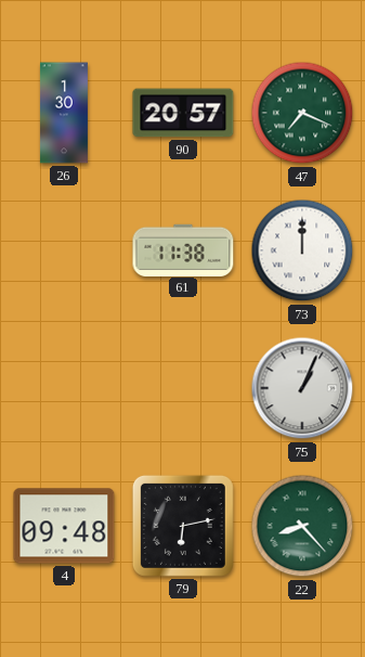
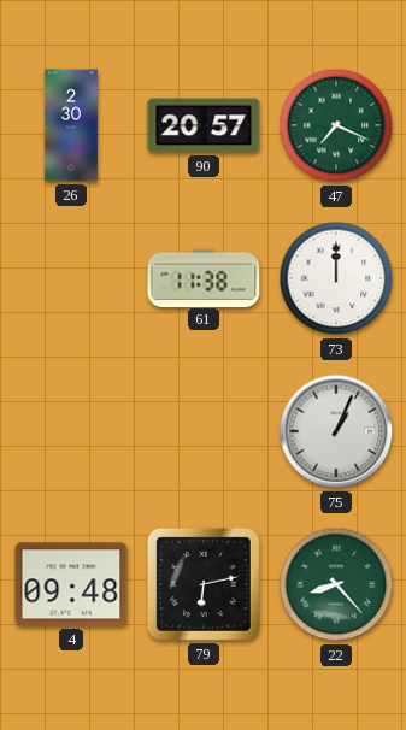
26: 1:30 -> 2:30 (71, 125)
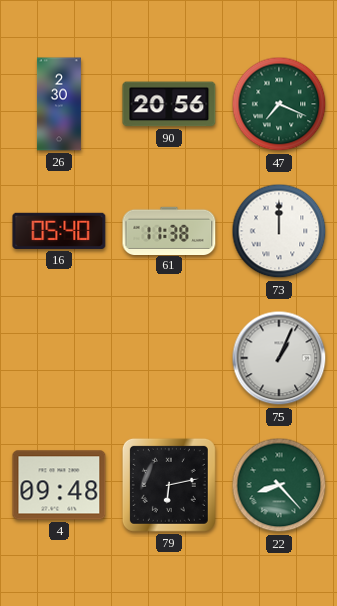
90: 20:57 -> 20:56 (169, 104)
16: none -> 05:40 (59, 231)
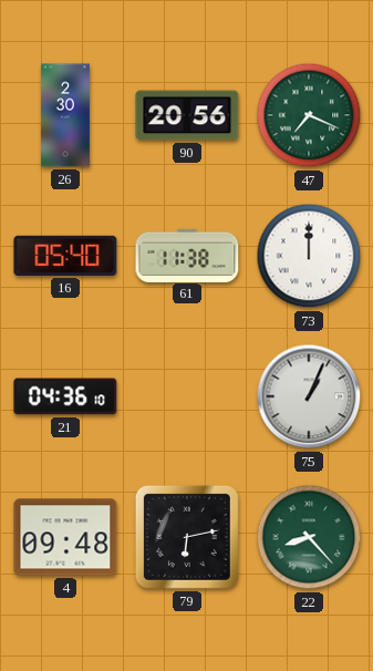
21: none -> 04:36 (65, 396)
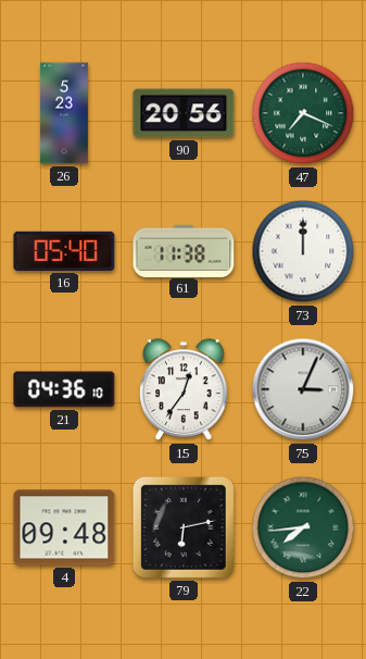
26: 2:30 -> 5:23 (64, 113)
15: none -> 12:36 (184, 390)
75: 1:04 -> 3:04 (303, 389)
22: 8:23 -> 7:44 (303, 527)
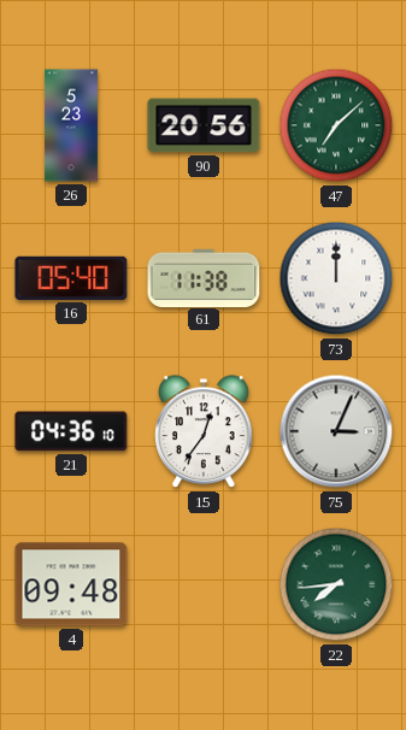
47: 7:19 -> 7:08 (336, 125)
79: 6:13 -> none (184, 527)
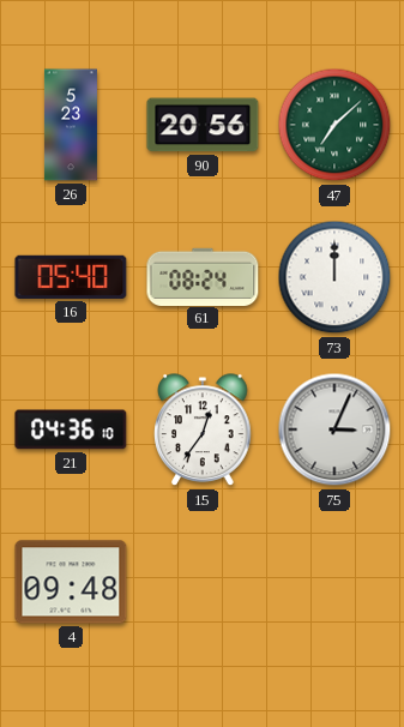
61: 11:38 -> 08:24 (203, 276)
22: 7:44 -> none (336, 584)
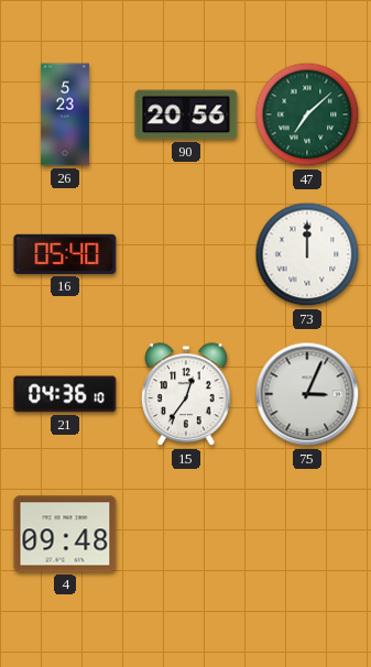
61: 08:24 -> none (203, 276)
